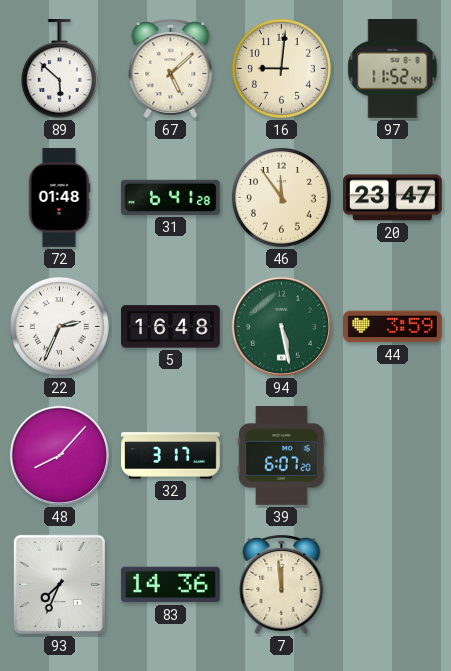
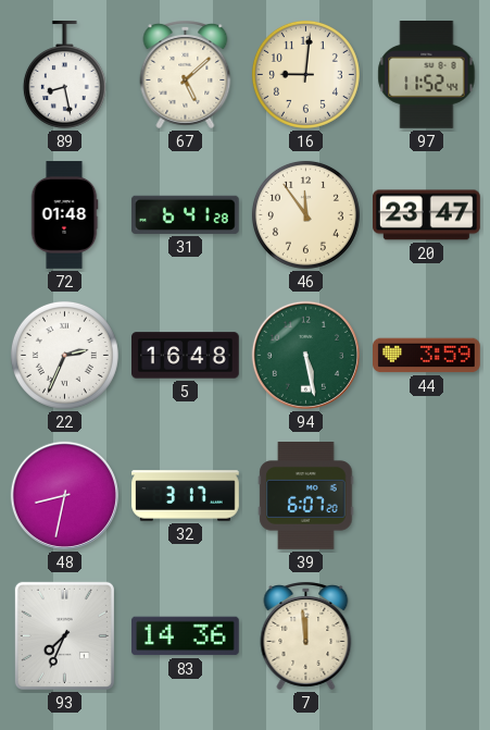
89: 5:52 -> 8:28 (64, 75)
48: 8:07 -> 8:32 (64, 495)
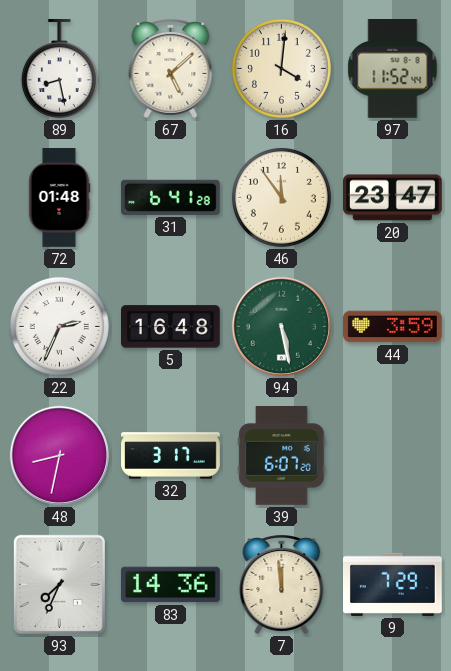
16: 9:01 -> 4:01 (281, 68)
9: none -> 7:29 (393, 584)
